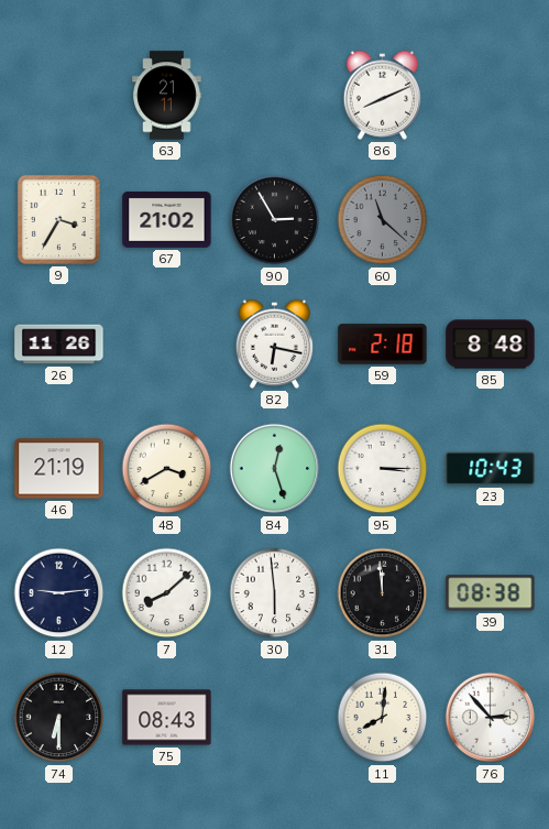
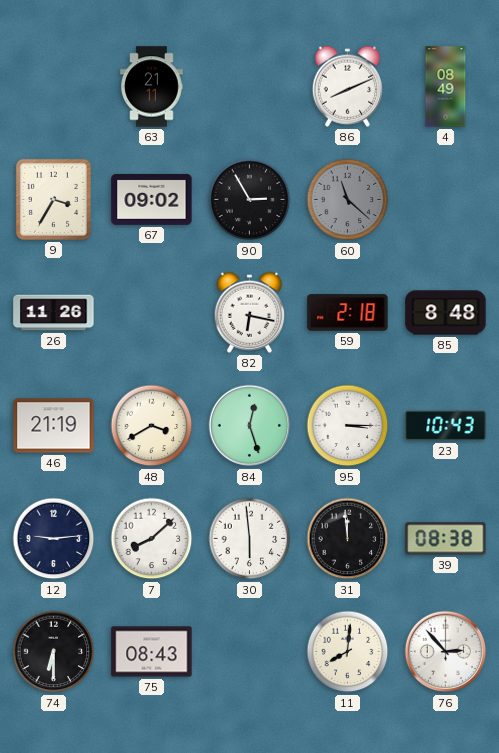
4: none -> 08:49 (446, 87)
67: 21:02 -> 09:02 (152, 199)
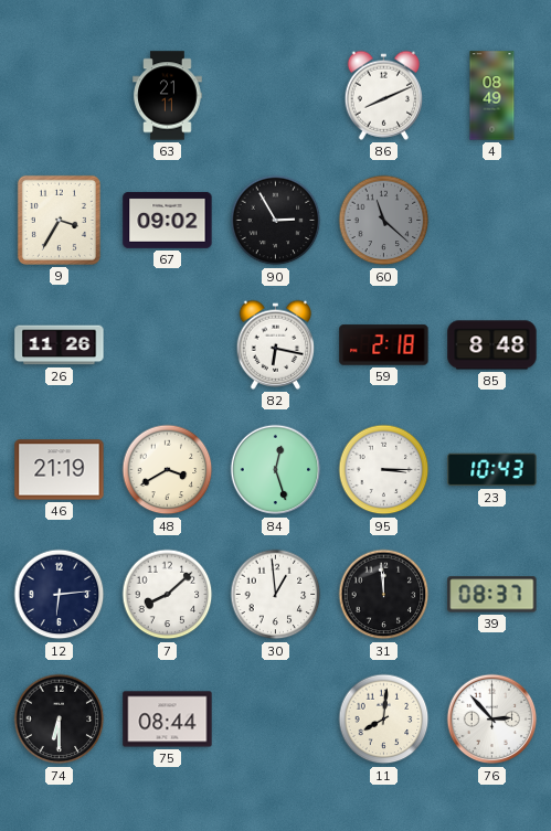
12: 9:14 -> 6:14 (60, 595)
30: 5:59 -> 12:59 (276, 595)
39: 08:38 -> 08:37 (492, 595)
75: 08:43 -> 08:44 (168, 720)
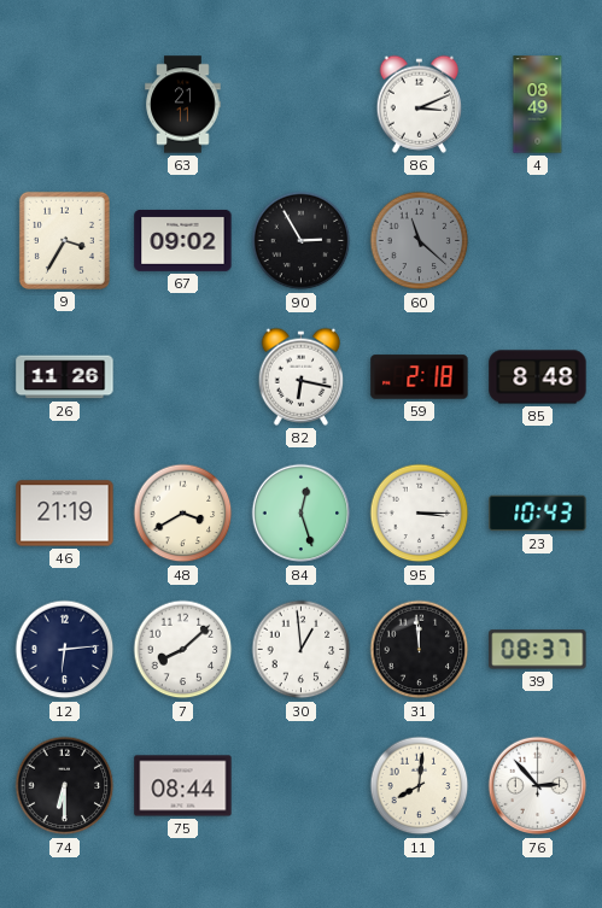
86: 8:11 -> 3:11 (420, 104)
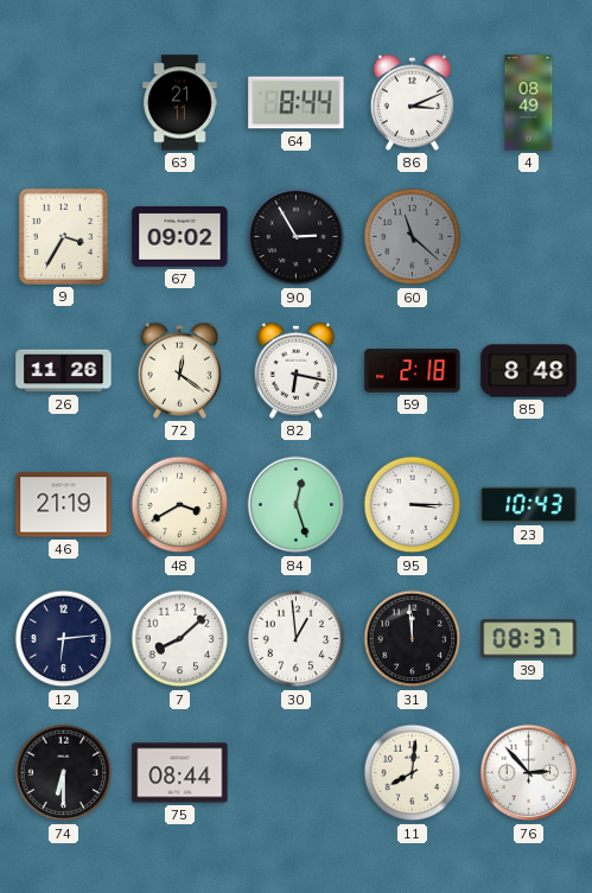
64: none -> 8:44 (297, 103)
72: none -> 12:21 (180, 370)
